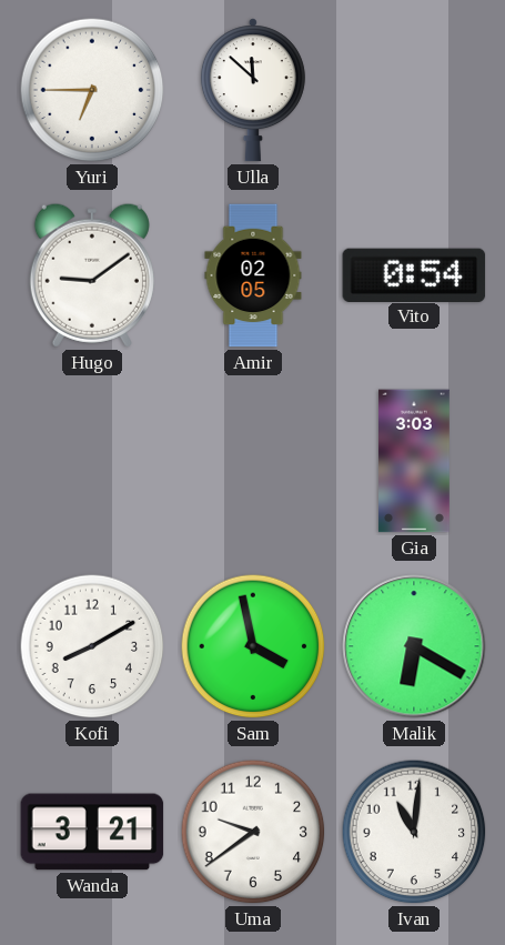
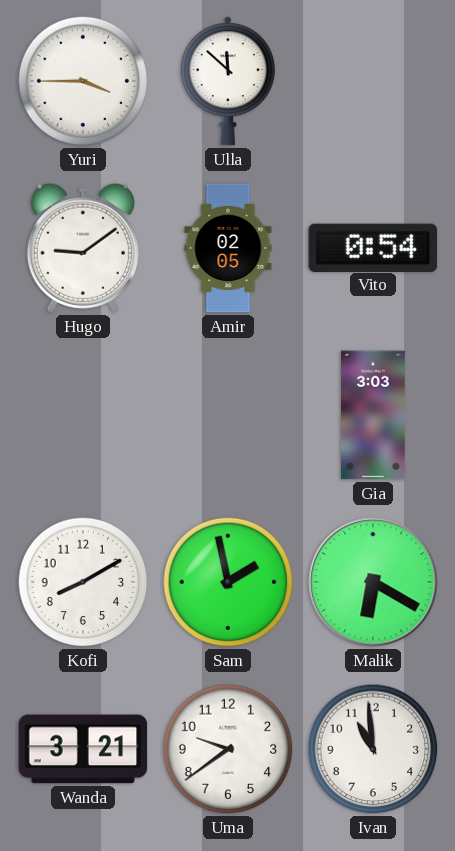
Yuri: 6:45 -> 3:45 (83, 81)
Sam: 3:58 -> 1:58 (228, 582)
Ivan: 11:01 -> 10:59 (373, 749)
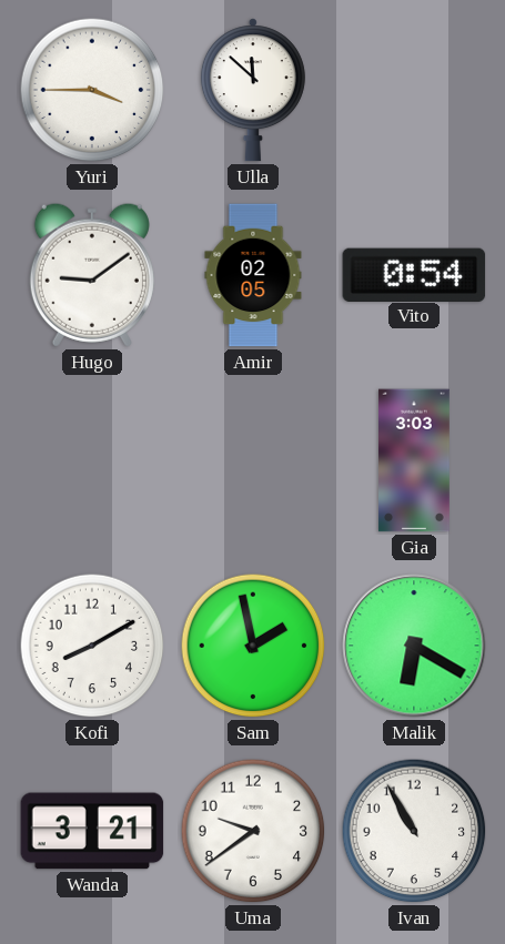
Ivan: 10:59 -> 10:55 (414, 831)
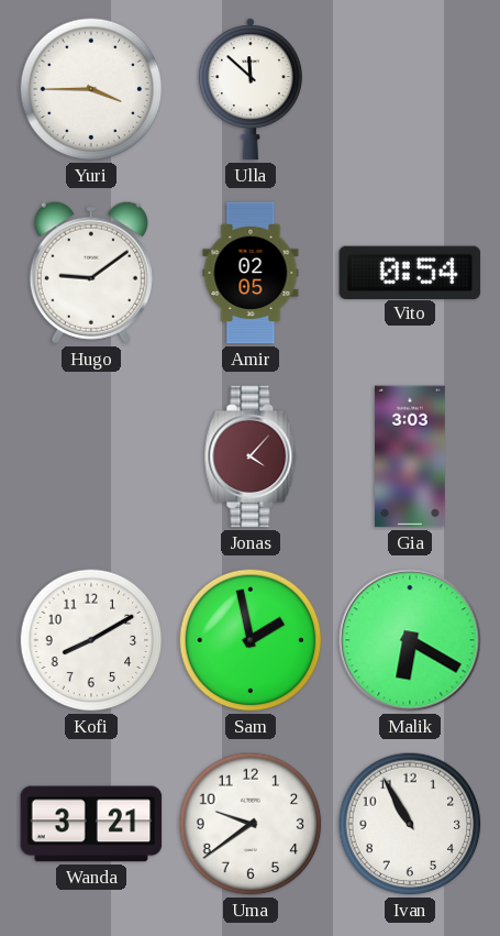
Jonas: none -> 4:07 (251, 456)
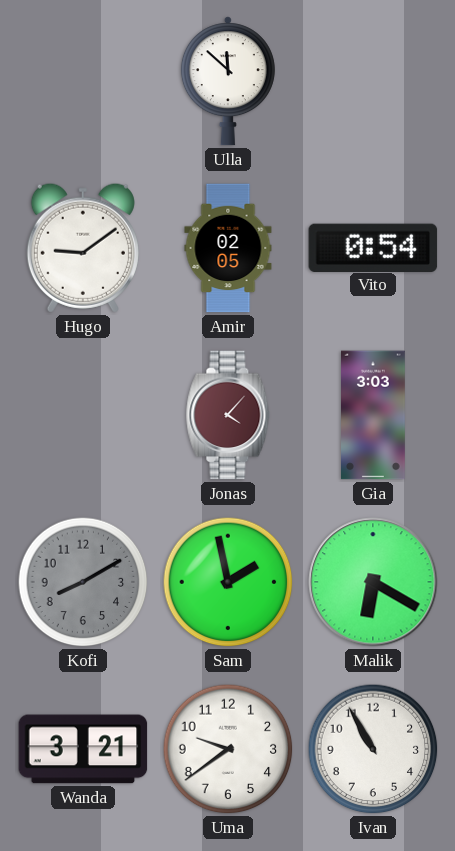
Yuri: 3:45 -> none (91, 89)
Kofi dial: white -> grey (83, 582)
